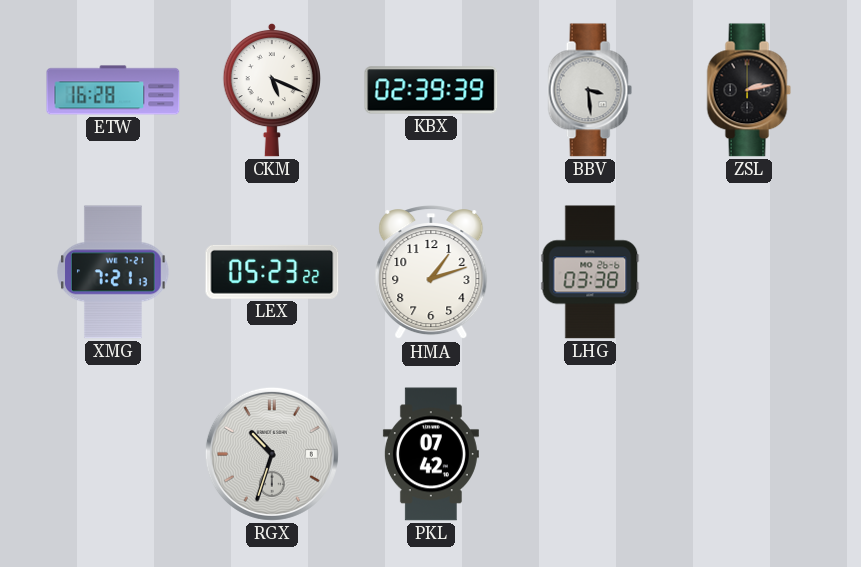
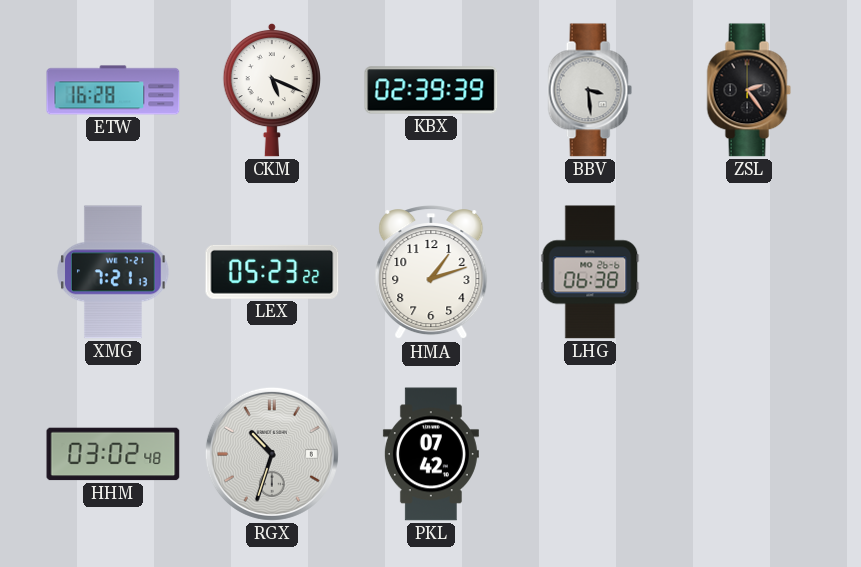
ZSL: 2:13 -> 2:24 (749, 90)
LHG: 03:38 -> 06:38 (590, 272)
HHM: none -> 03:02 (113, 454)
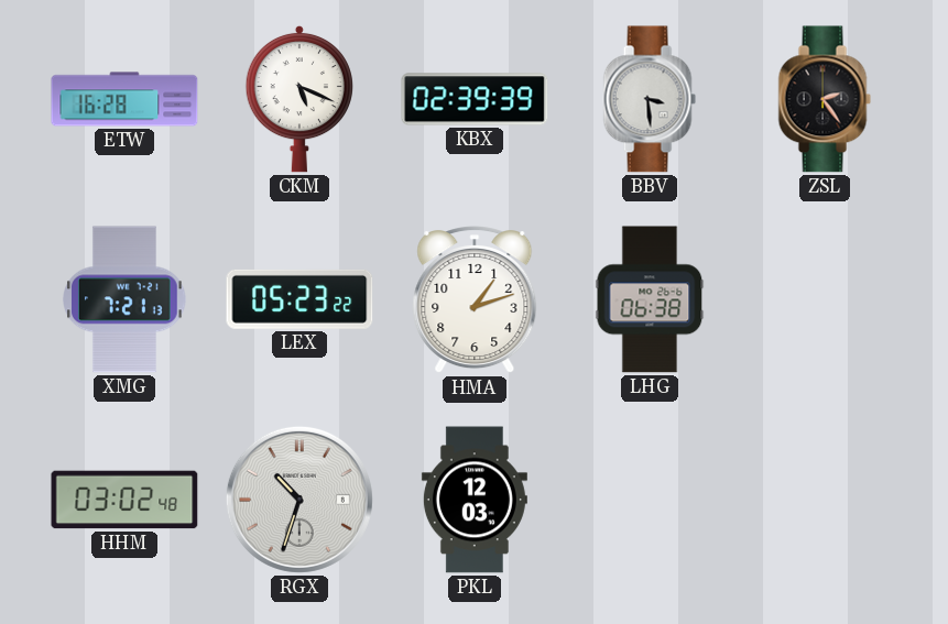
PKL: 07:42 -> 12:03 (475, 500)
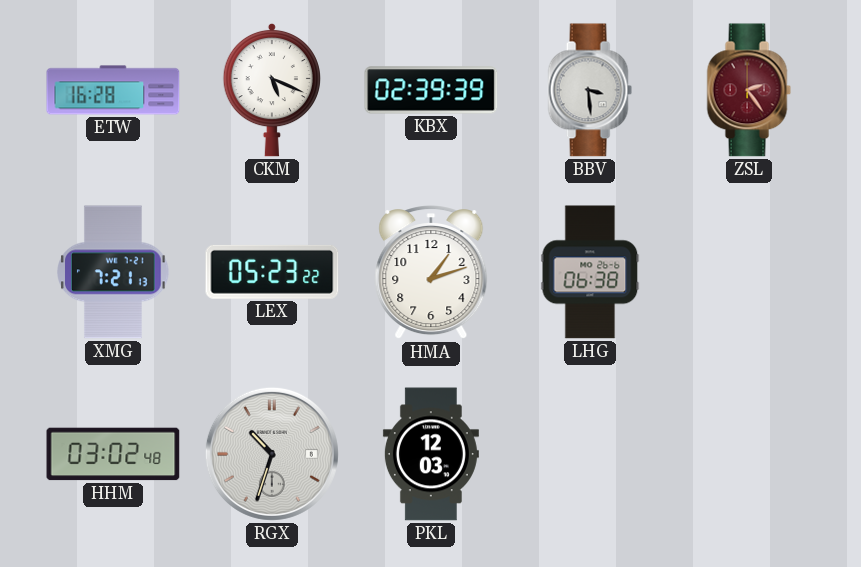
ZSL dial: black -> burgundy (749, 90)
